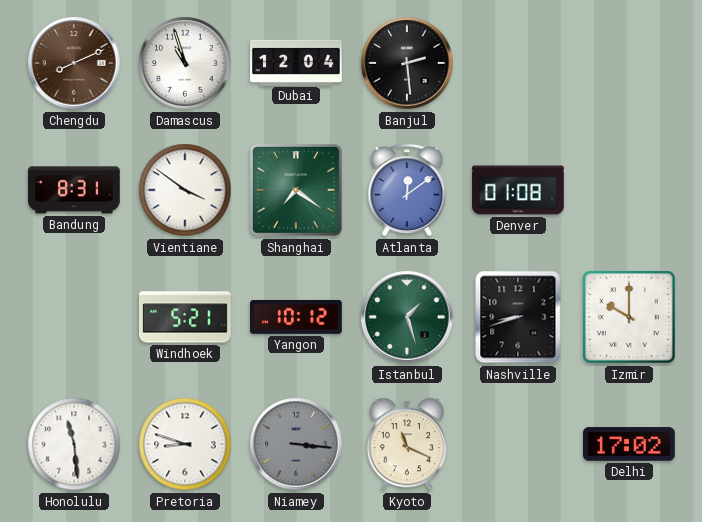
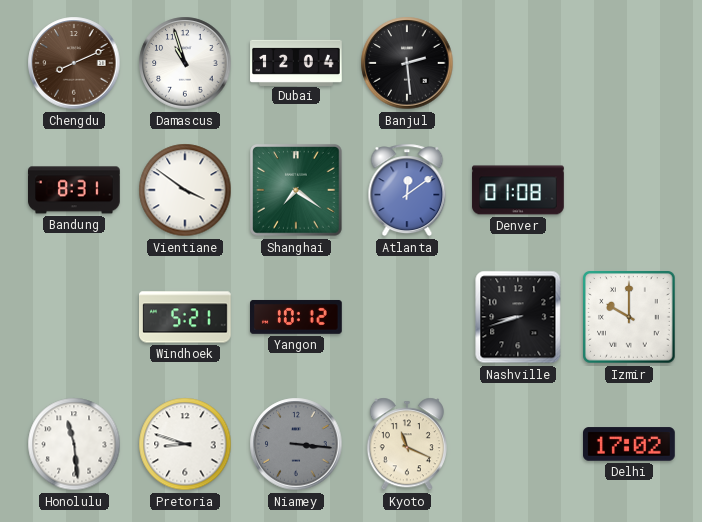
Istanbul: 1:27 -> none (407, 317)
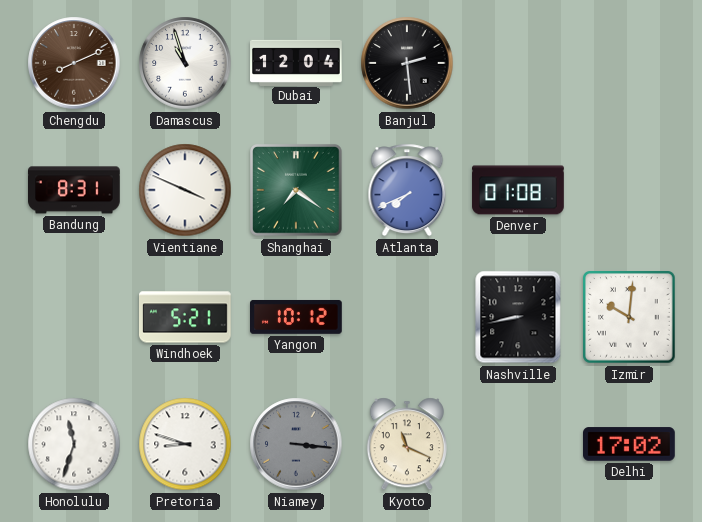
Vientiane: 3:51 -> 3:49 (185, 190)
Atlanta: 12:09 -> 7:41 (407, 190)
Nashville: 8:42 -> 8:43 (518, 317)
Izmir: 10:00 -> 10:01 (630, 318)
Honolulu: 11:29 -> 11:33 (74, 444)
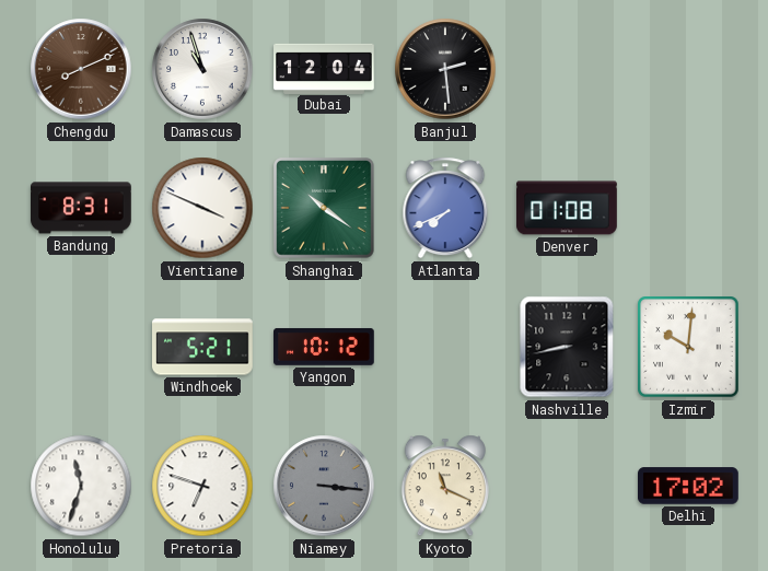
Shanghai: 7:21 -> 10:21 (325, 209)
Pretoria: 8:48 -> 6:48 (202, 486)
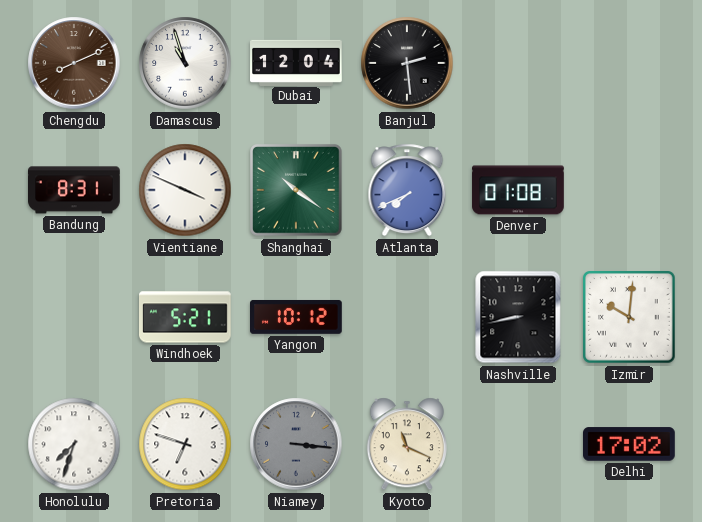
Honolulu: 11:33 -> 7:33 (74, 444)
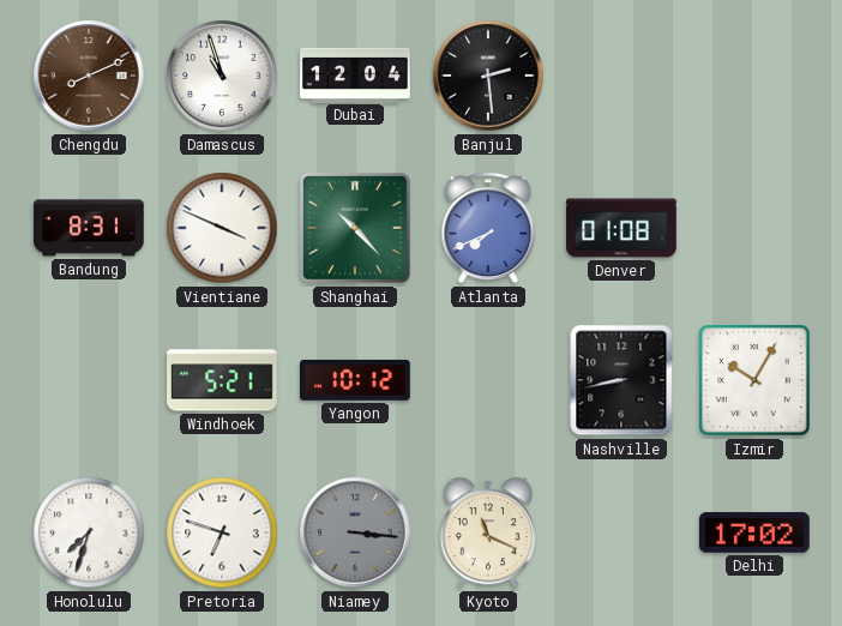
Shanghai: 10:21 -> 10:23 (356, 229)
Izmir: 10:01 -> 10:05 (756, 381)
